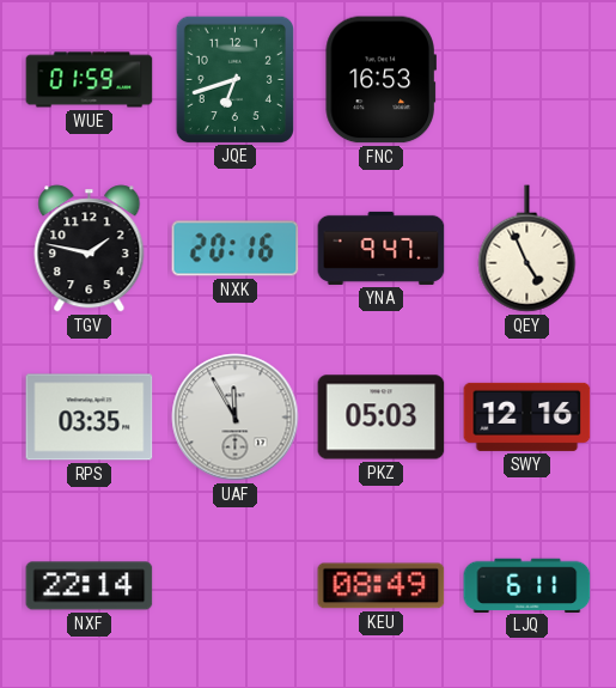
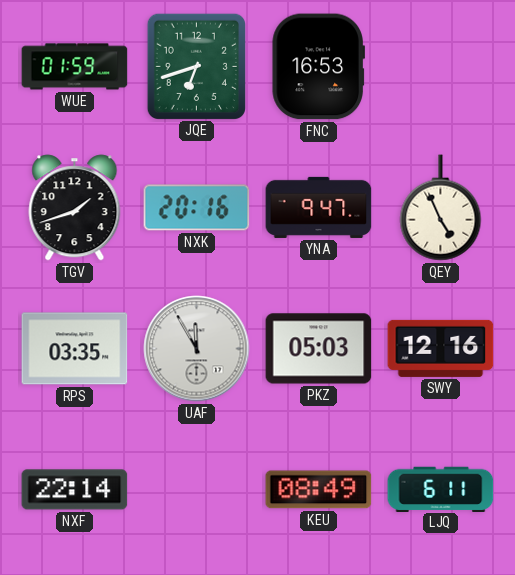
TGV: 1:47 -> 1:42 (75, 208)
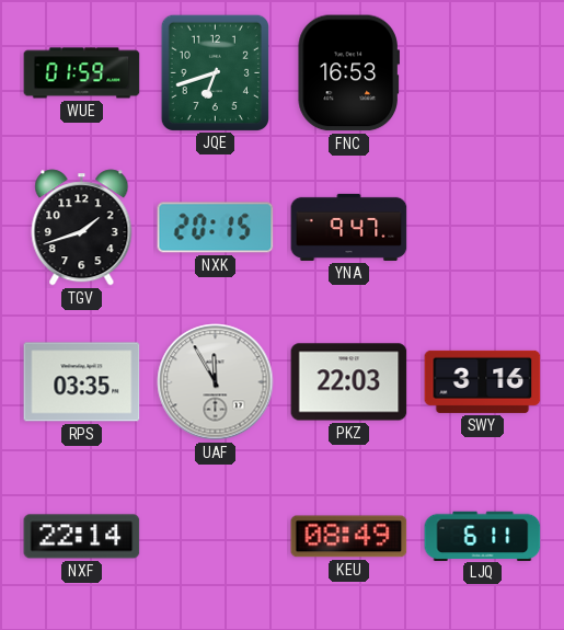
NXK: 20:16 -> 20:15 (216, 228)
QEY: 4:56 -> none (441, 208)
PKZ: 05:03 -> 22:03 (349, 382)
SWY: 12:16 -> 3:16 (483, 381)
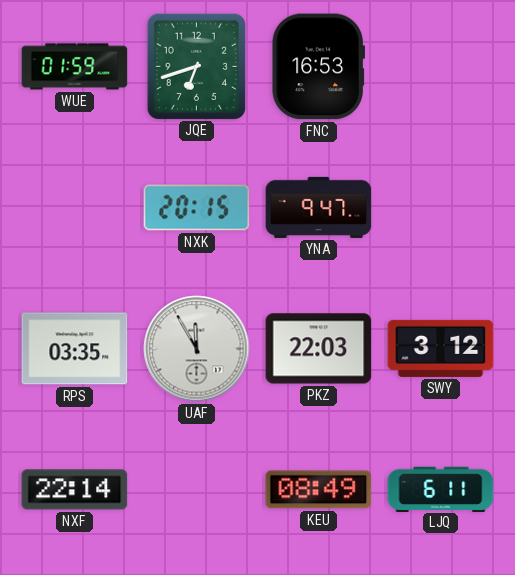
TGV: 1:42 -> none (82, 228)
SWY: 3:16 -> 3:12 (441, 348)
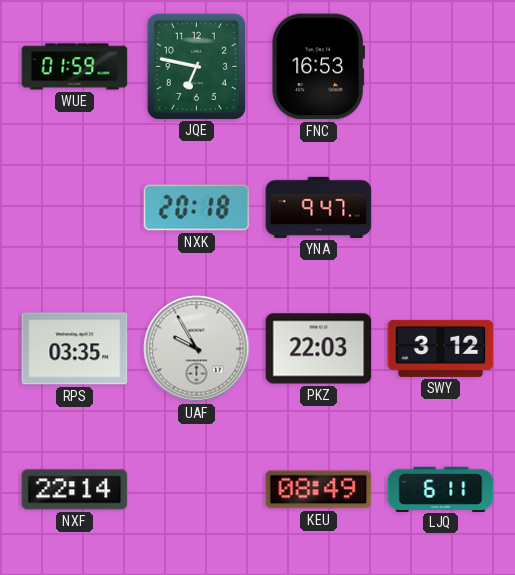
JQE: 6:42 -> 6:47 (196, 66)
NXK: 20:15 -> 20:18 (197, 208)
UAF: 11:55 -> 9:55 (197, 349)
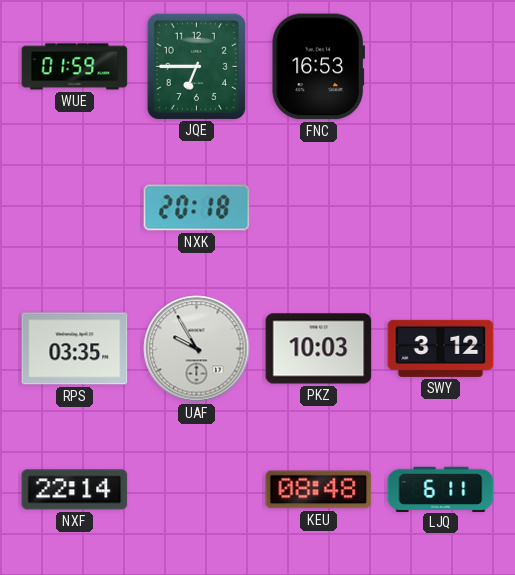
JQE: 6:47 -> 6:45 (196, 66)
YNA: 9:47 -> none (319, 207)
PKZ: 22:03 -> 10:03 (319, 349)
KEU: 08:49 -> 08:48 (319, 490)
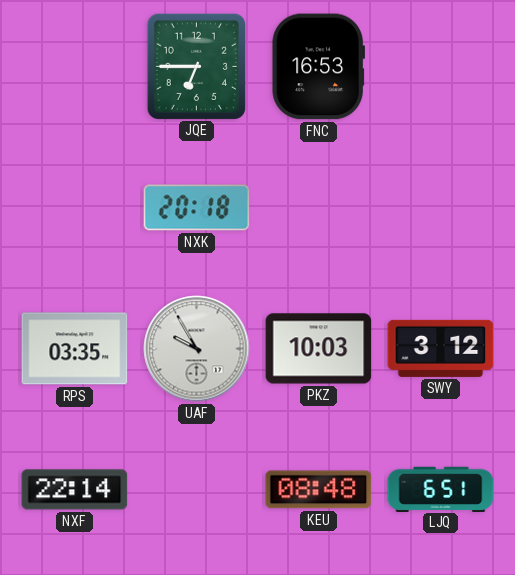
WUE: 01:59 -> none (75, 67)
LJQ: 6:11 -> 6:51 (441, 489)
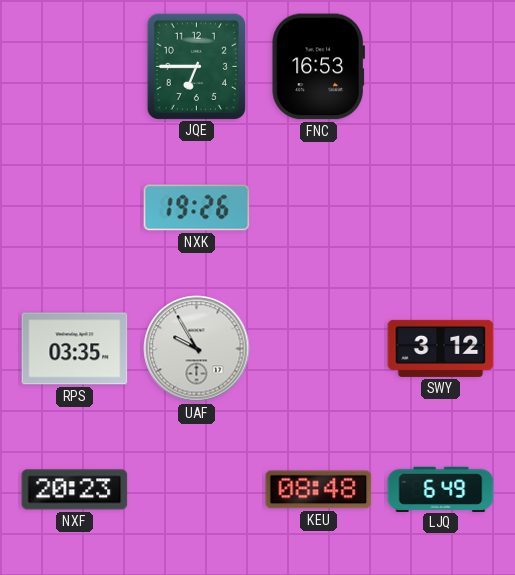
NXK: 20:18 -> 19:26 (197, 208)
PKZ: 10:03 -> none (319, 349)
NXF: 22:14 -> 20:23 (75, 490)
LJQ: 6:51 -> 6:49 (441, 489)
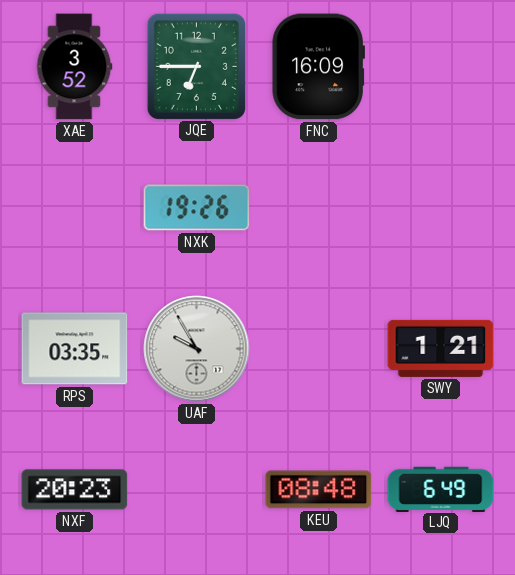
XAE: none -> 3:52 (74, 67)
FNC: 16:53 -> 16:09 (318, 67)
SWY: 3:12 -> 1:21 (441, 348)
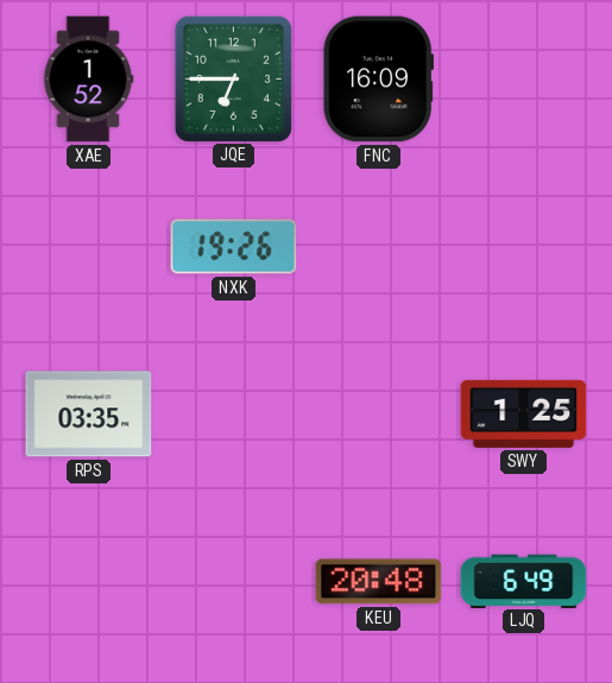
XAE: 3:52 -> 1:52 (88, 80)
UAF: 9:55 -> none (197, 349)
SWY: 1:21 -> 1:25 (524, 413)
NXF: 20:23 -> none (75, 490)
KEU: 08:48 -> 20:48 (379, 582)
